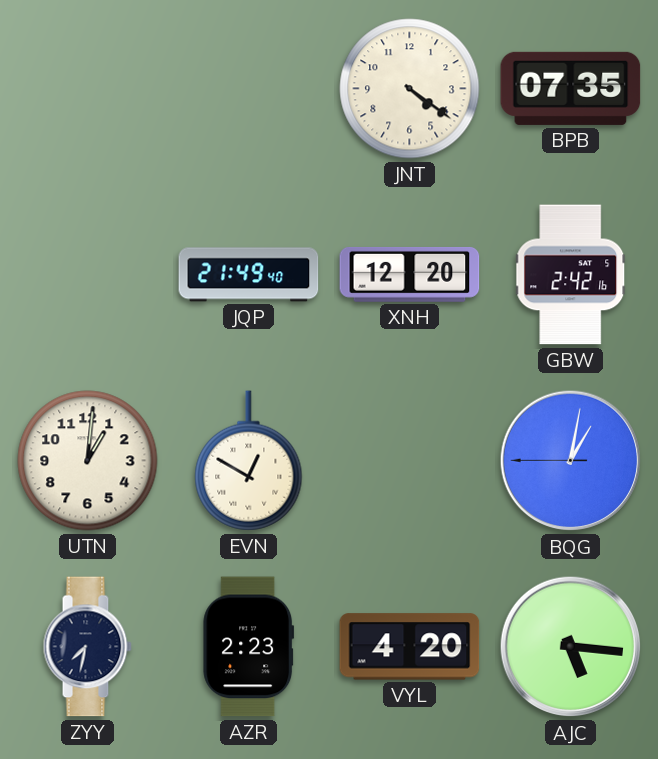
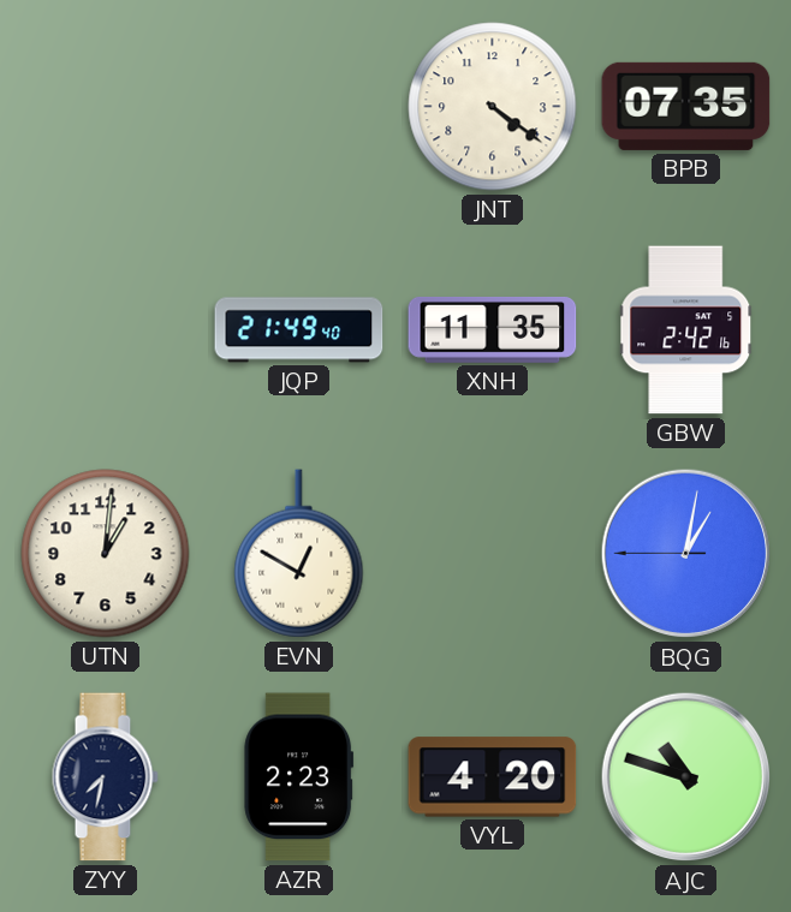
XNH: 12:20 -> 11:35 (493, 329)
AJC: 5:16 -> 10:48 (686, 777)
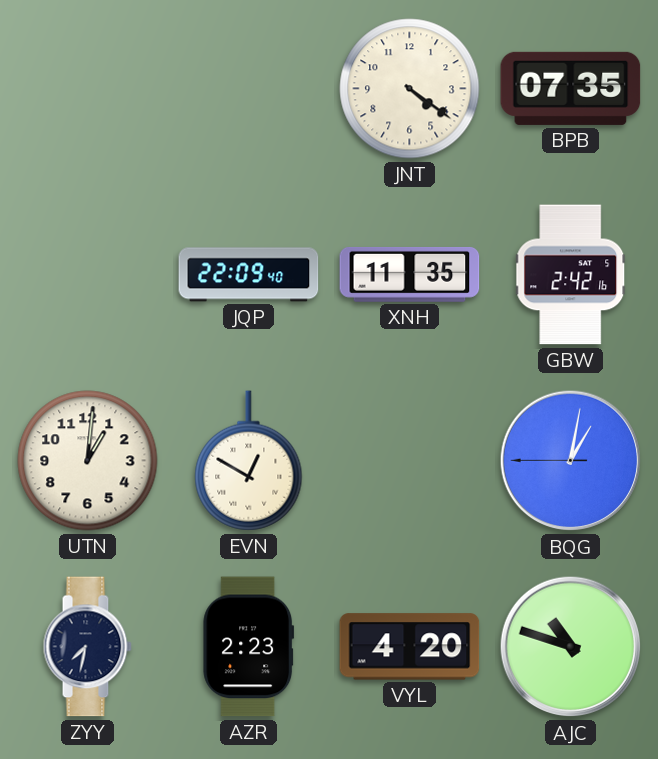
JQP: 21:49 -> 22:09 (249, 275)
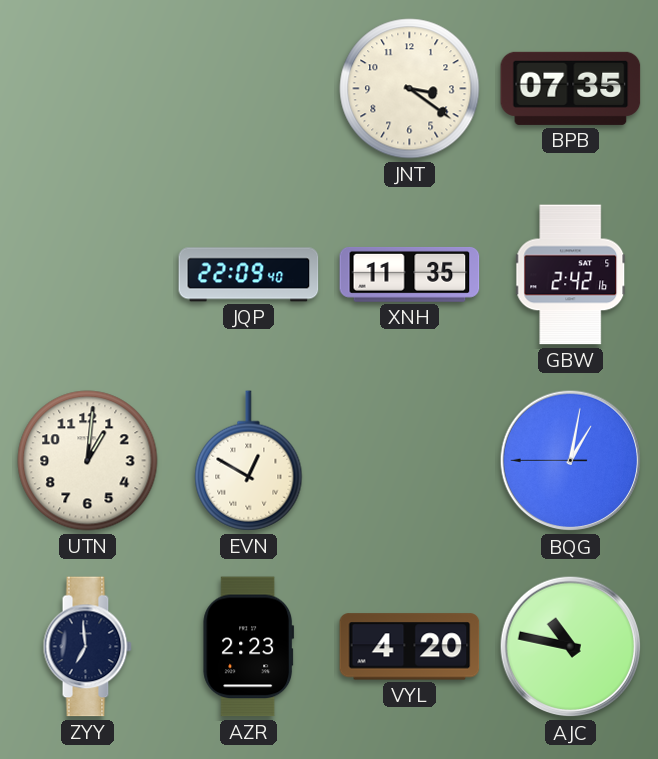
JNT: 4:21 -> 3:21 (410, 89)
ZYY: 7:32 -> 6:59 (87, 647)
AJC: 10:48 -> 10:47 (571, 647)
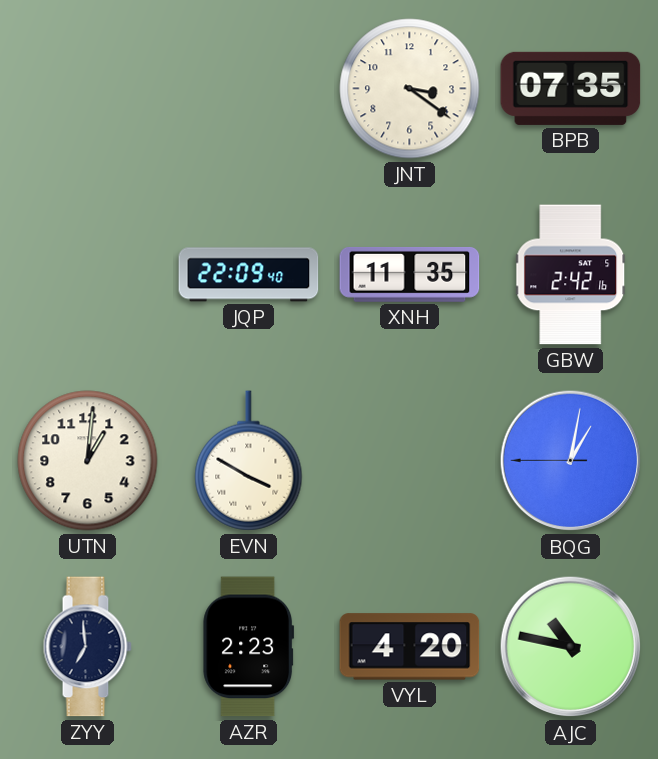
EVN: 12:50 -> 3:50 (249, 461)
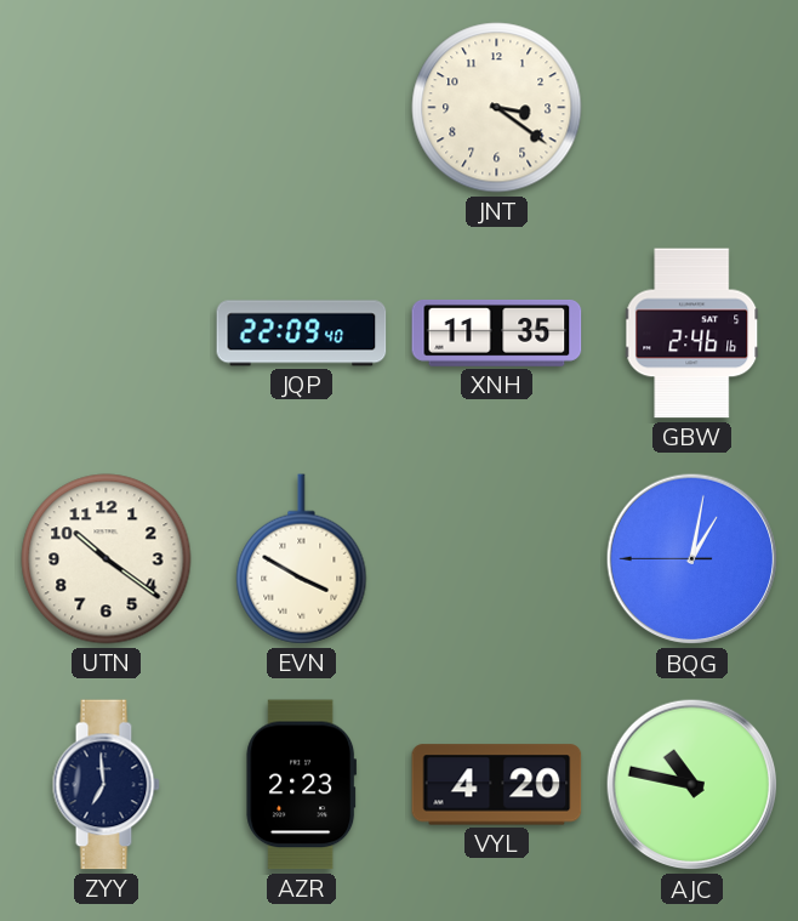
BPB: 07:35 -> none (571, 88)
GBW: 2:42 -> 2:46 (692, 334)
UTN: 1:01 -> 10:21 (107, 559)
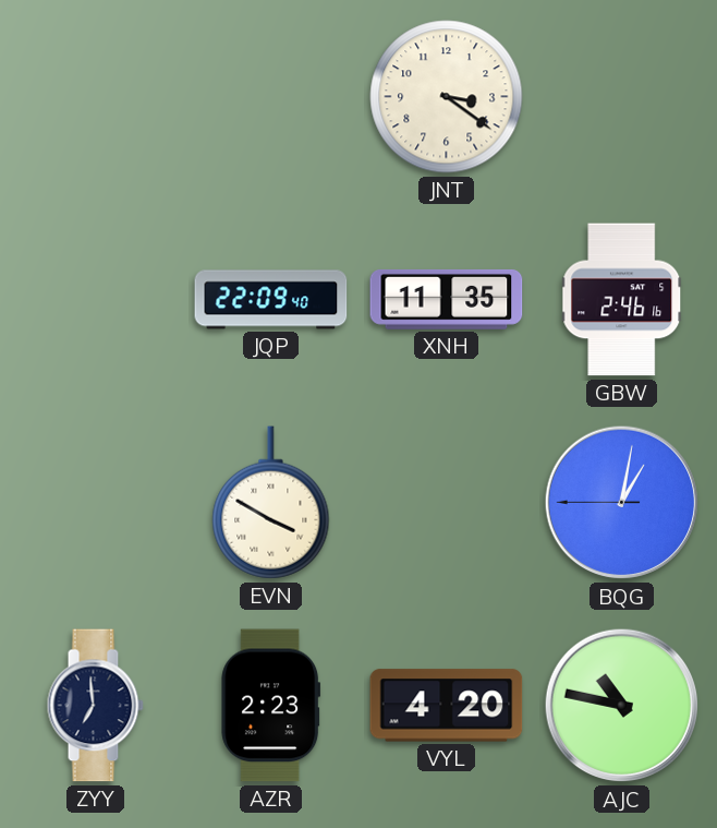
UTN: 10:21 -> none (107, 559)
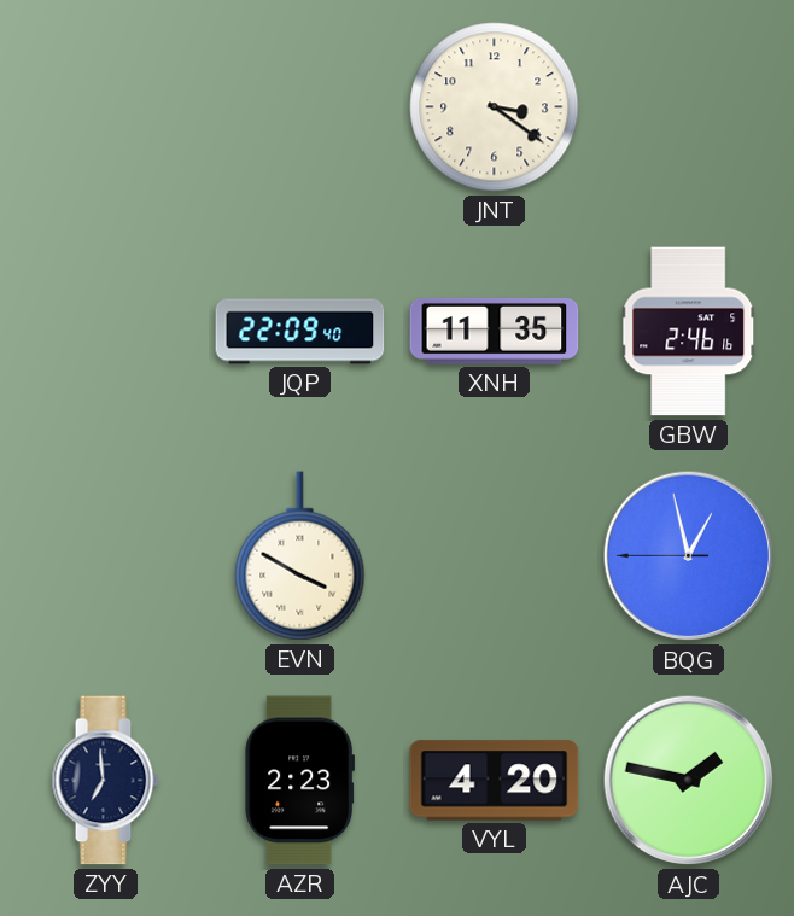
BQG: 1:01 -> 12:57 (689, 556)
AJC: 10:47 -> 1:47 (689, 781)
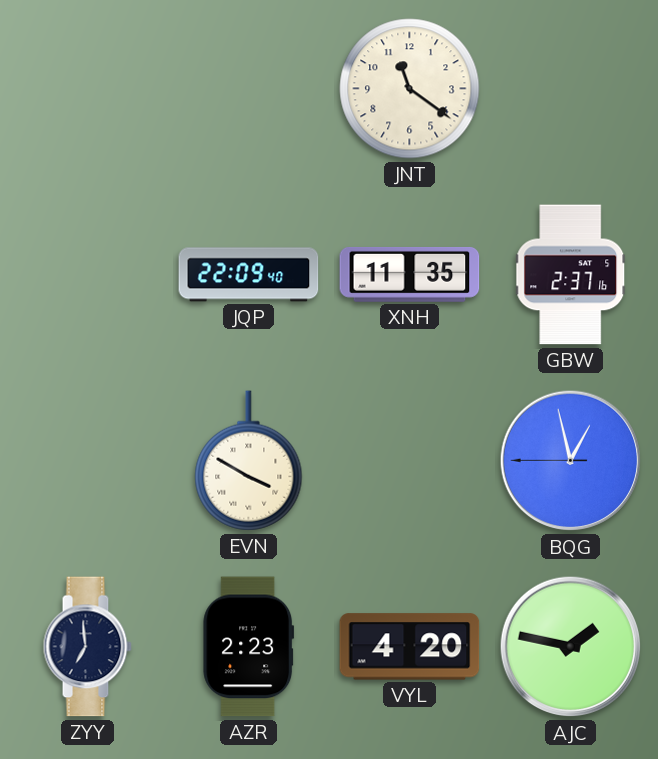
JNT: 3:21 -> 11:21 (410, 89)
GBW: 2:46 -> 2:37 (571, 275)
